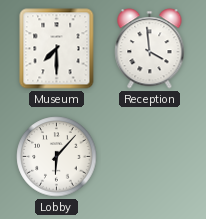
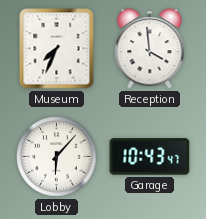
Museum: 7:30 -> 7:34 (57, 49)
Garage: none -> 10:43 (150, 157)
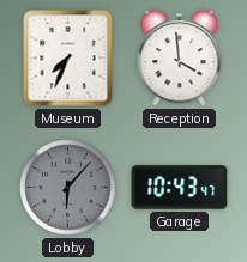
Lobby dial: white -> grey (68, 188)
